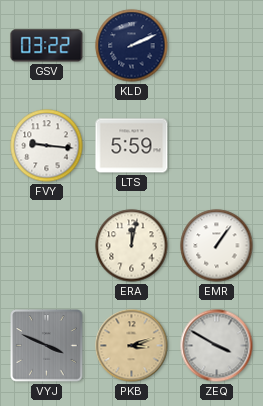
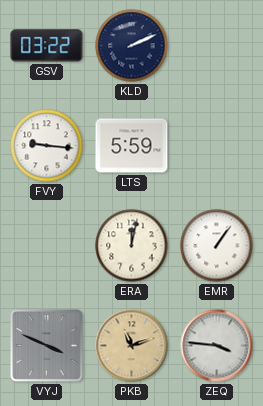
PKB: 3:12 -> 11:12 (132, 346)
ZEQ: 3:50 -> 3:46 (217, 346)
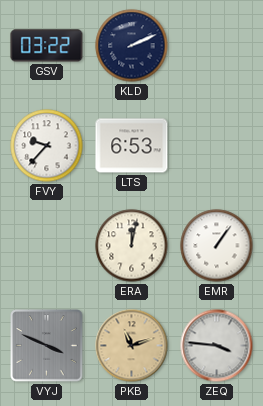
FVY: 9:16 -> 9:37 (47, 146)
LTS: 5:59 -> 6:53 (132, 146)
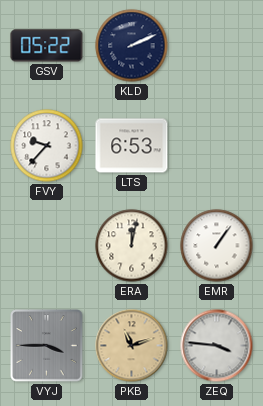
GSV: 03:22 -> 05:22 (47, 46)
VYJ: 3:49 -> 3:45 (47, 346)
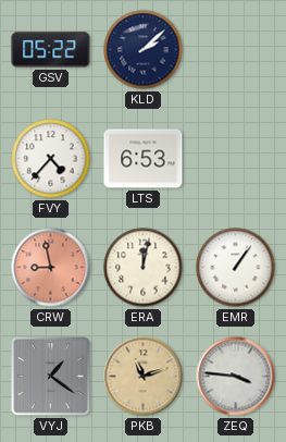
KLD: 2:11 -> 2:08 (144, 50)
FVY: 9:37 -> 4:37 (51, 159)
CRW: none -> 8:58 (51, 268)
VYJ: 3:45 -> 1:21 (51, 377)
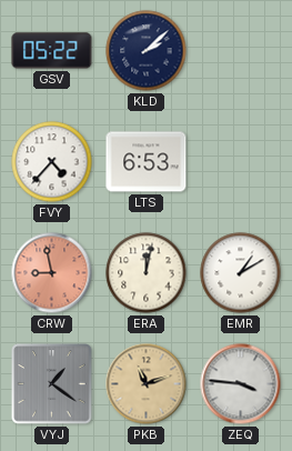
EMR: 1:06 -> 1:10 (241, 273)
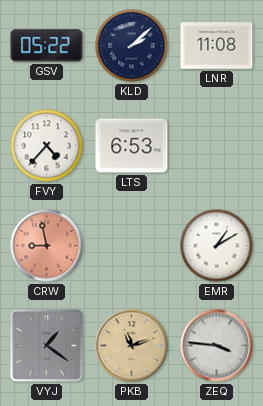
LNR: none -> 11:08 (217, 46)
ERA: 12:02 -> none (147, 273)
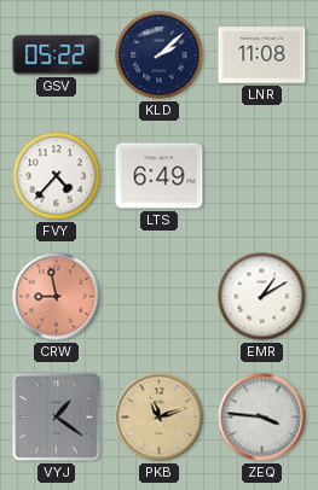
LTS: 6:53 -> 6:49 (160, 176)
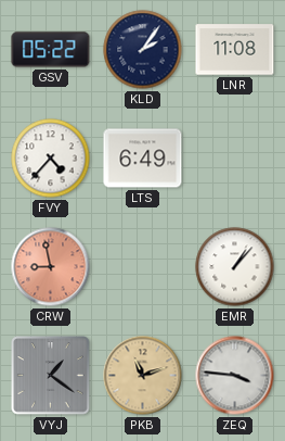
KLD: 2:08 -> 2:06 (143, 50)
EMR: 1:10 -> 1:07 (235, 267)
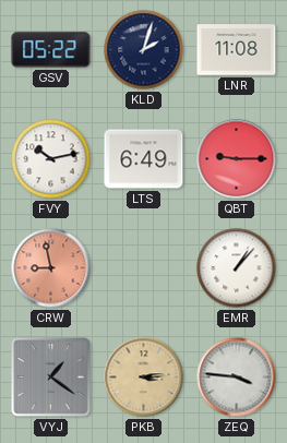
KLD: 2:06 -> 2:03 (144, 50)
FVY: 4:37 -> 10:13 (51, 159)
QBT: none -> 9:15 (237, 159)
PKB: 11:12 -> 3:14 (144, 378)
